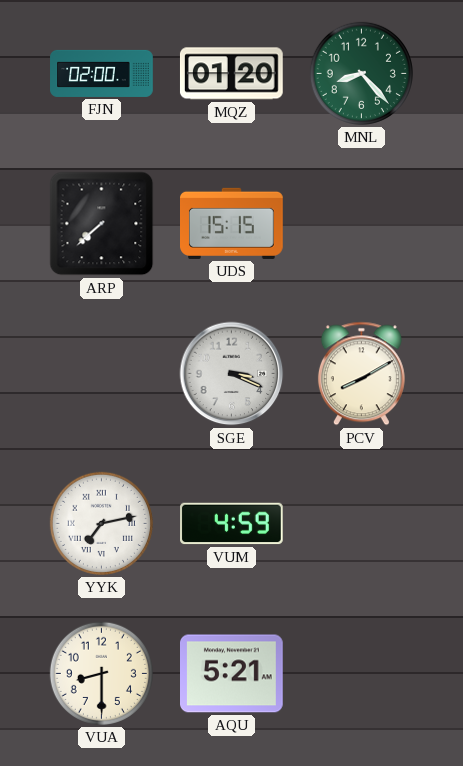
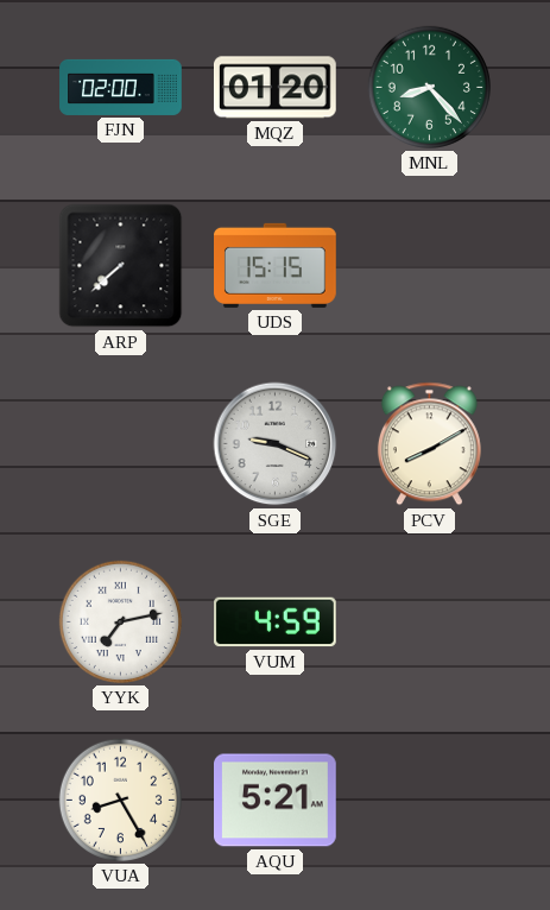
SGE: 3:19 -> 9:19 (276, 444)
VUA: 8:30 -> 8:25 (120, 800)
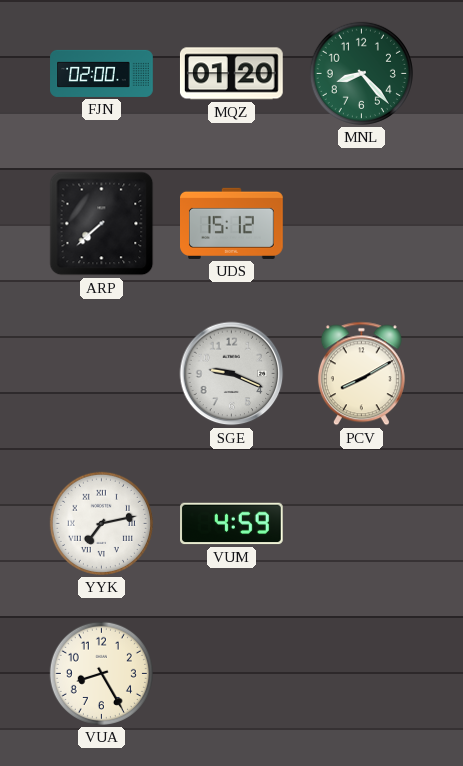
UDS: 15:15 -> 15:12 (232, 223)
AQU: 5:21 -> none (276, 801)
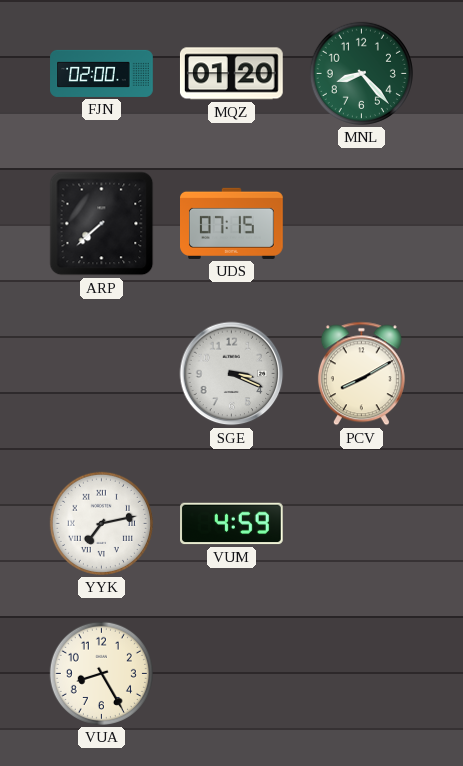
UDS: 15:12 -> 07:15 (232, 223)
SGE: 9:19 -> 3:19 (232, 374)
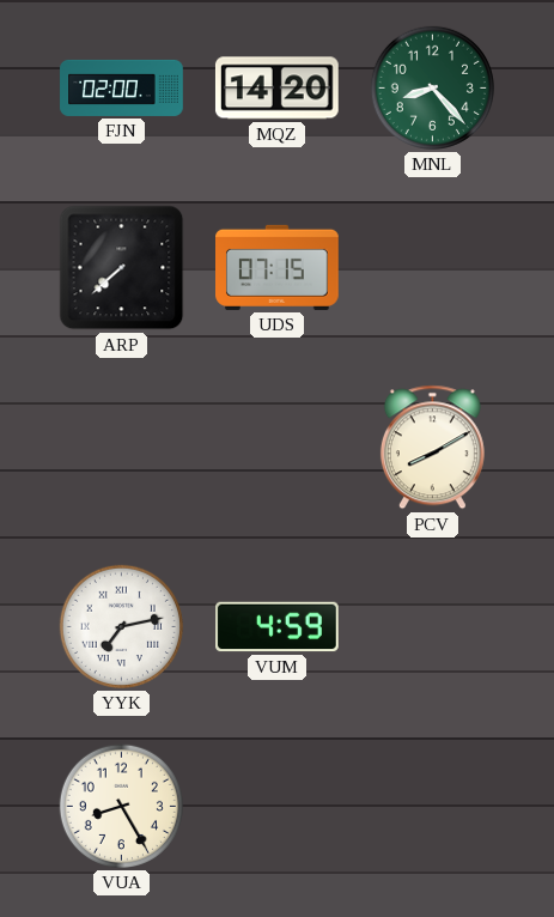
MQZ: 01:20 -> 14:20 (276, 89)
SGE: 3:19 -> none (232, 374)
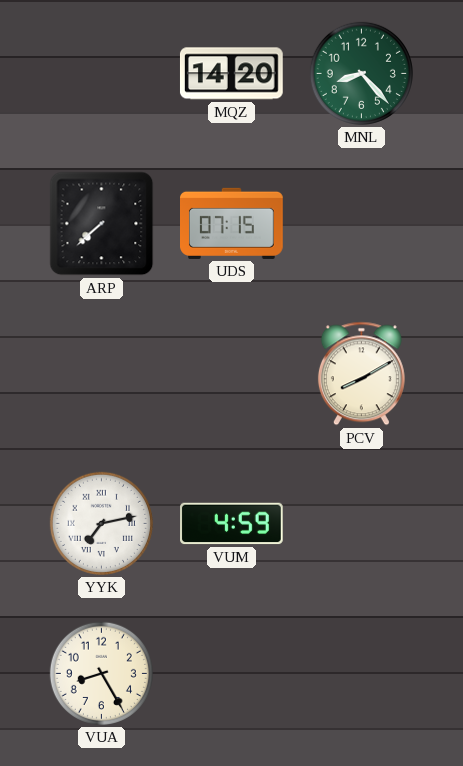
FJN: 02:00 -> none (122, 87)
